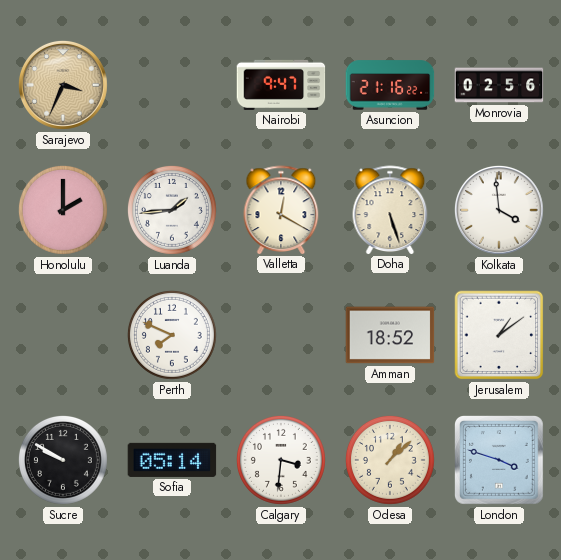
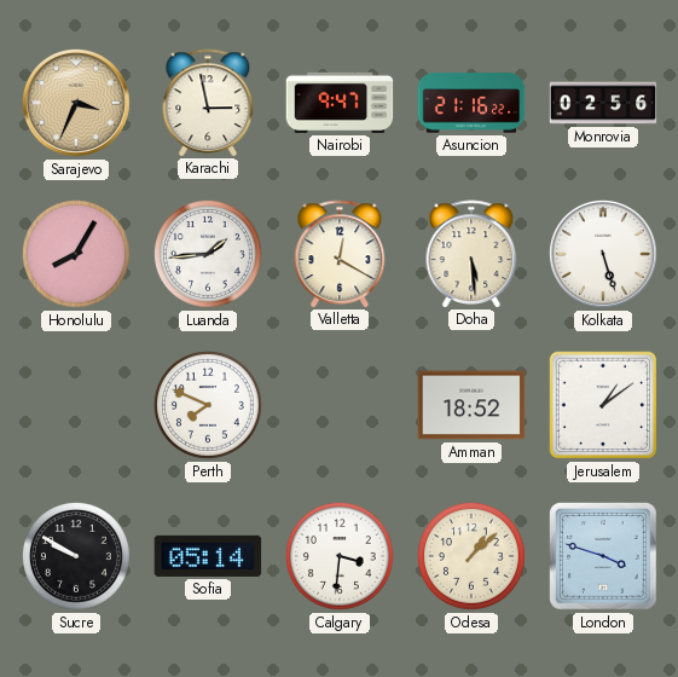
Karachi: none -> 2:58 (208, 103)
Honolulu: 2:00 -> 8:05 (76, 254)
Doha: 5:27 -> 5:29 (471, 254)
Kolkata: 3:59 -> 5:27 (603, 254)
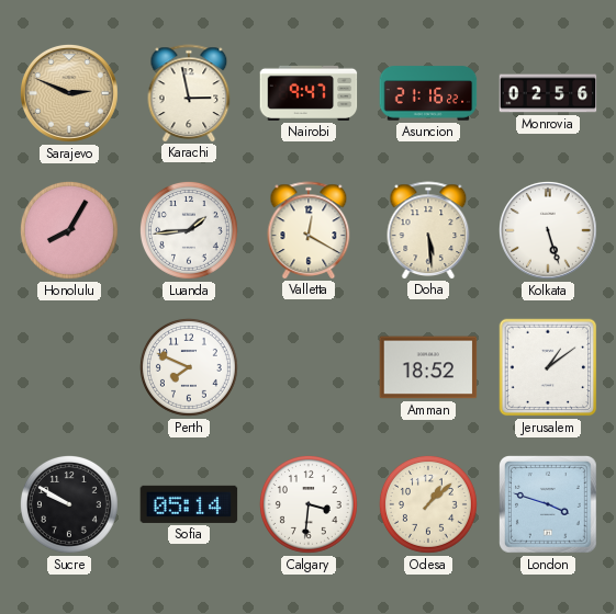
Sarajevo: 3:34 -> 2:49 (69, 93)
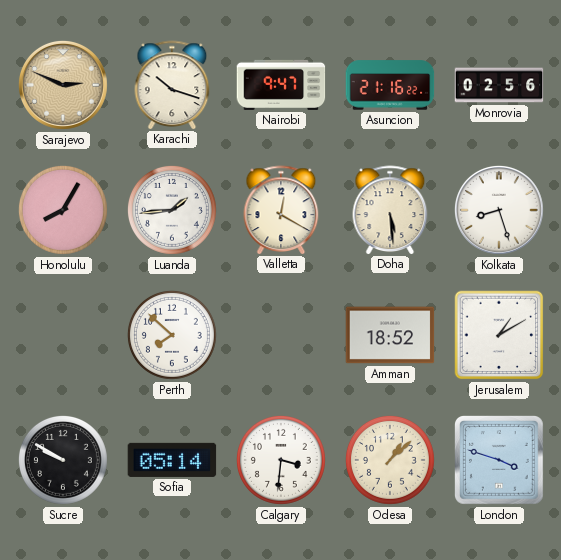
Karachi: 2:58 -> 10:18 (172, 85)
Kolkata: 5:27 -> 8:27 (499, 210)
Perth: 7:49 -> 7:52 (172, 335)
Jerusalem: 1:09 -> 1:10 (499, 335)
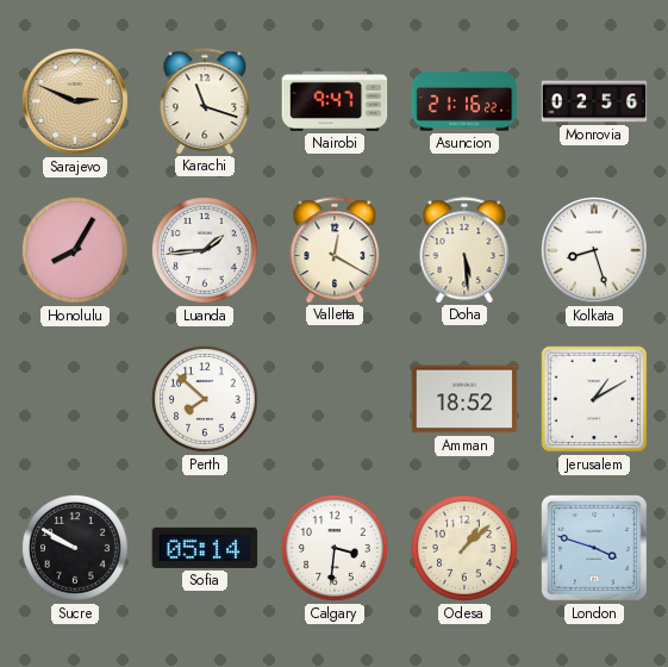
Karachi: 10:18 -> 11:18 (205, 101)
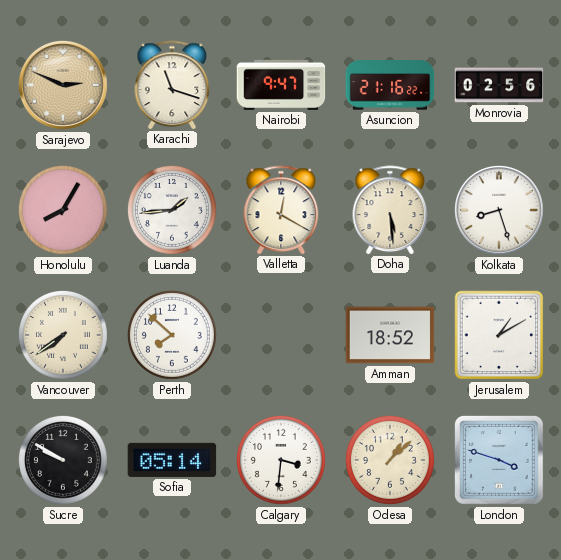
Vancouver: none -> 7:39 (63, 335)
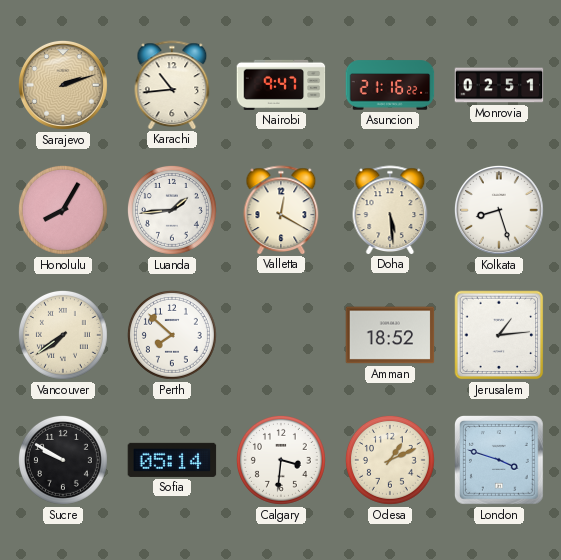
Sarajevo: 2:49 -> 2:12 (63, 85)
Karachi: 11:18 -> 10:44 (172, 85)
Monrovia: 02:56 -> 02:51 (499, 85)
Jerusalem: 1:10 -> 1:14 (499, 335)
Odesa: 1:08 -> 1:11 (390, 460)
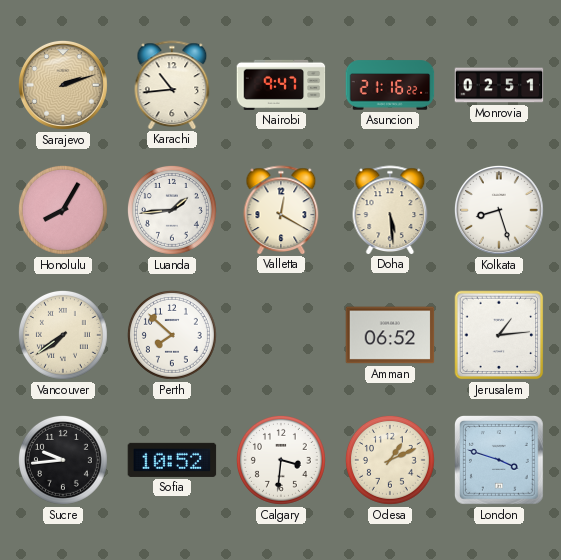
Amman: 18:52 -> 06:52 (390, 335)
Sucre: 9:50 -> 9:44 (63, 460)
Sofia: 05:14 -> 10:52 (172, 460)
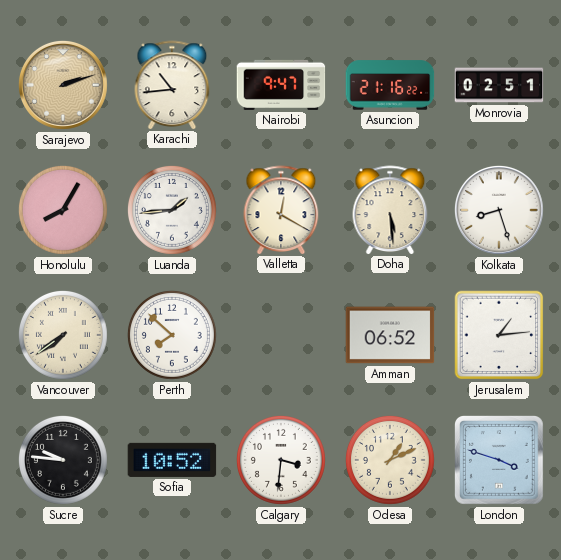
Sucre: 9:44 -> 9:46 (63, 460)
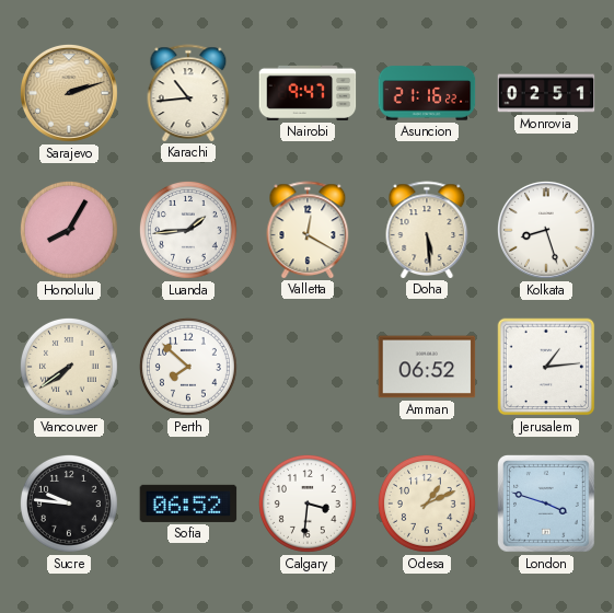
Sofia: 10:52 -> 06:52 (188, 504)
